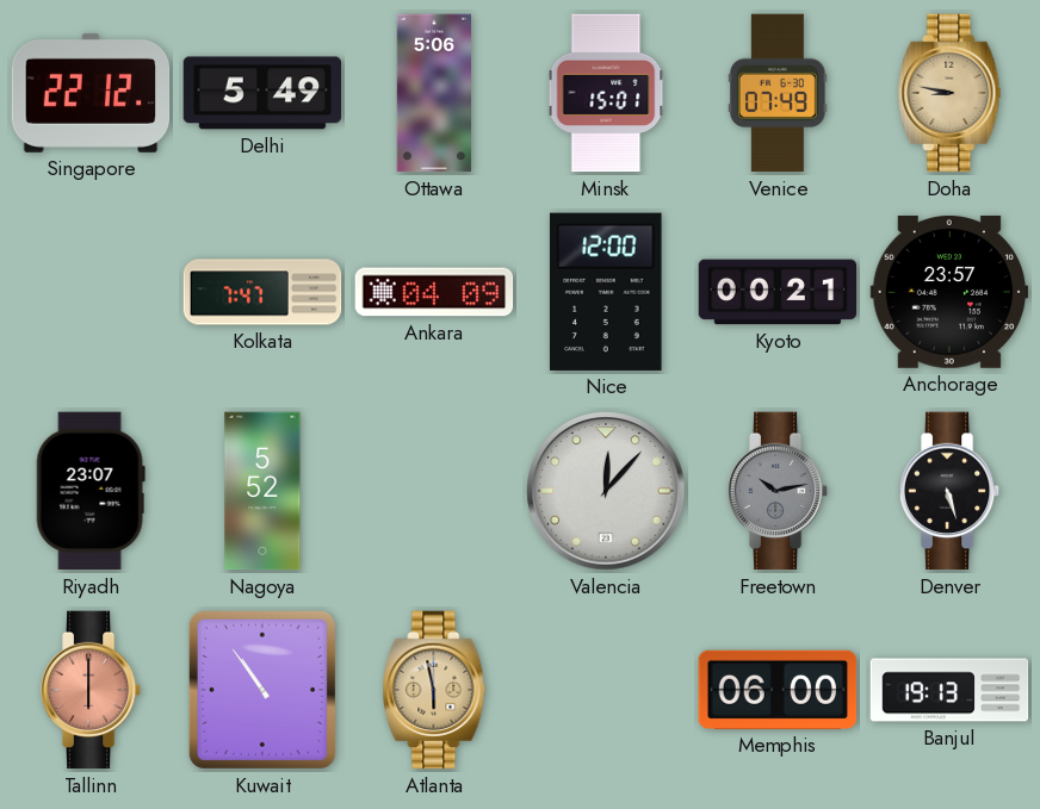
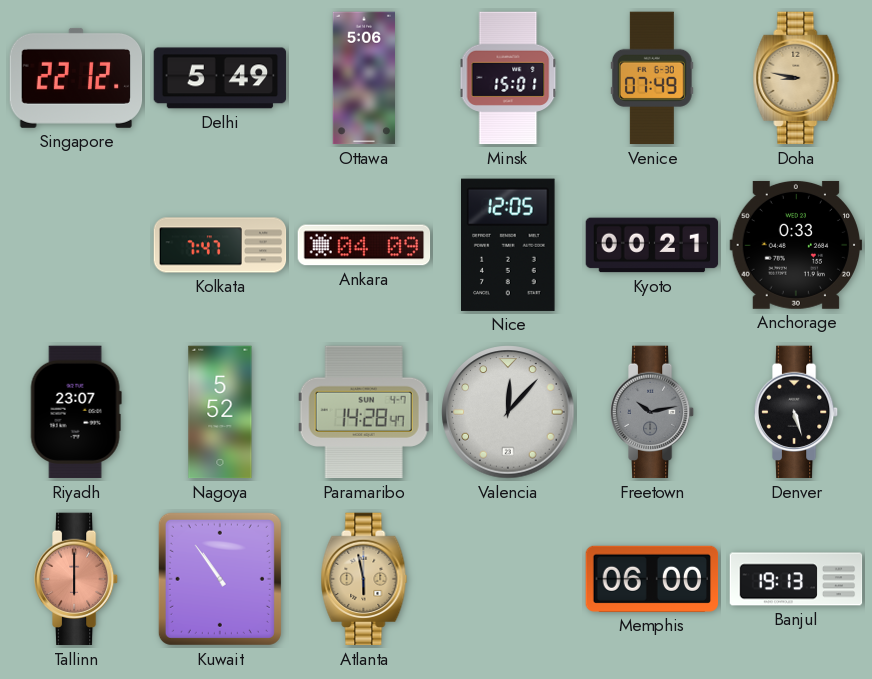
Nice: 12:00 -> 12:05 (508, 245)
Anchorage: 23:57 -> 0:33 (796, 245)
Paramaribo: none -> 14:28 (364, 412)
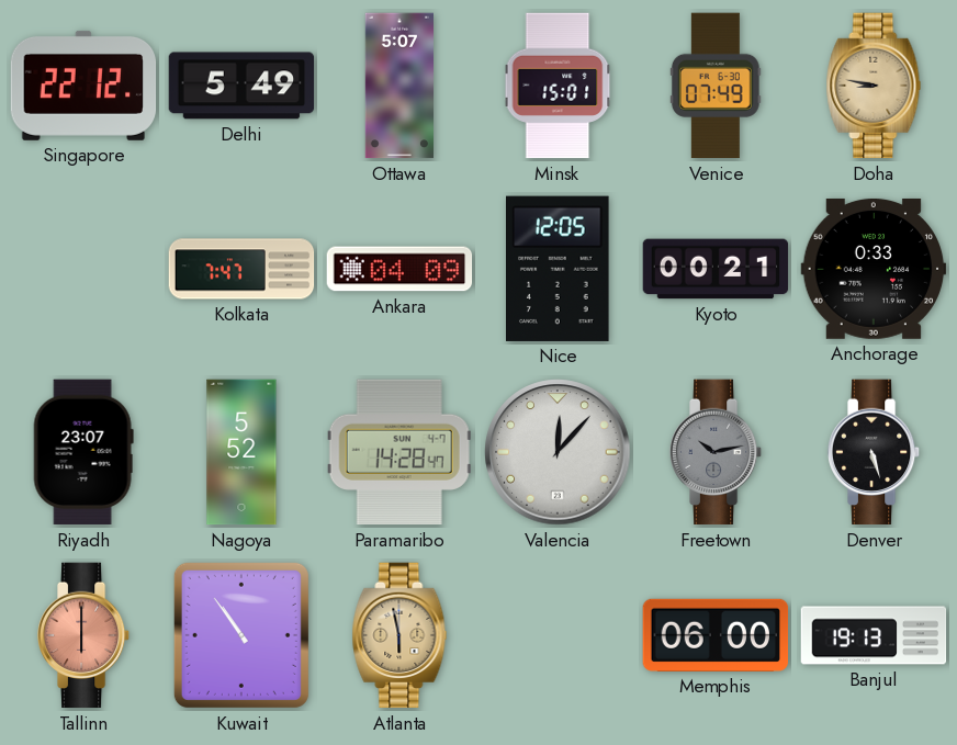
Ottawa: 5:06 -> 5:07 (398, 86)
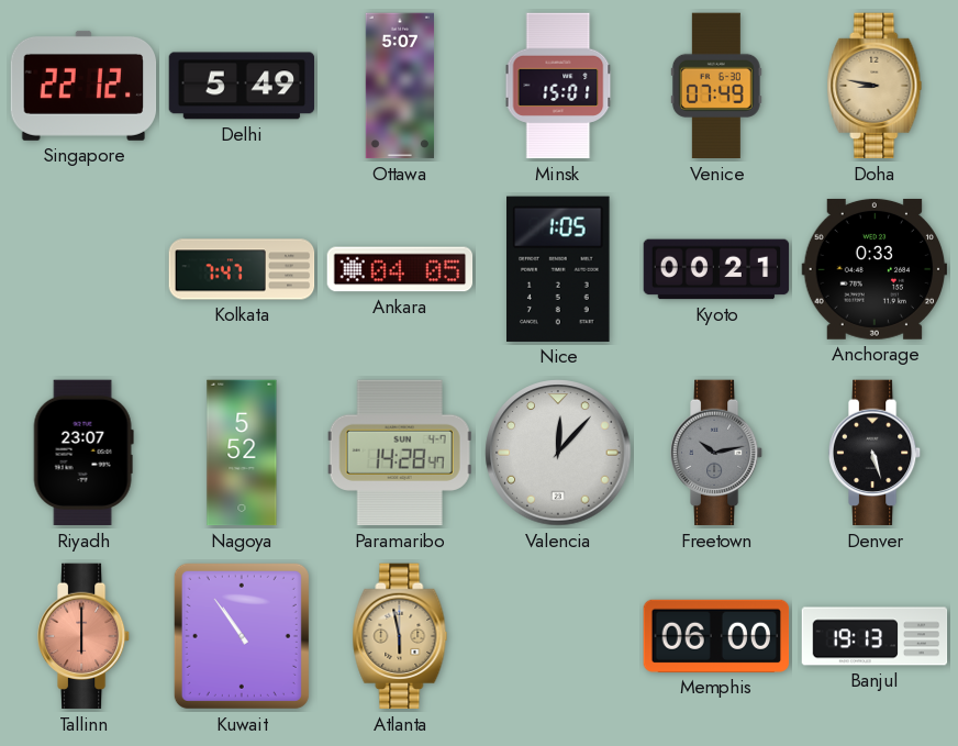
Ankara: 04:09 -> 04:05 (400, 269)
Nice: 12:05 -> 1:05 (558, 269)
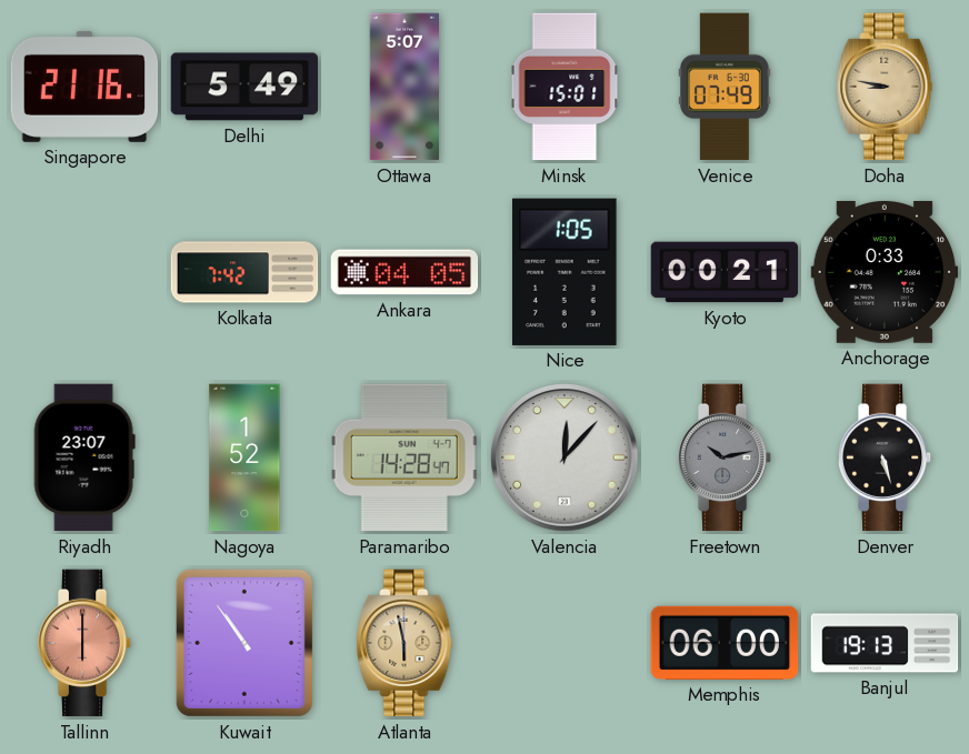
Singapore: 22:12 -> 21:16 (84, 87)
Kolkata: 7:47 -> 7:42 (244, 272)
Nagoya: 5:52 -> 1:52 (244, 458)
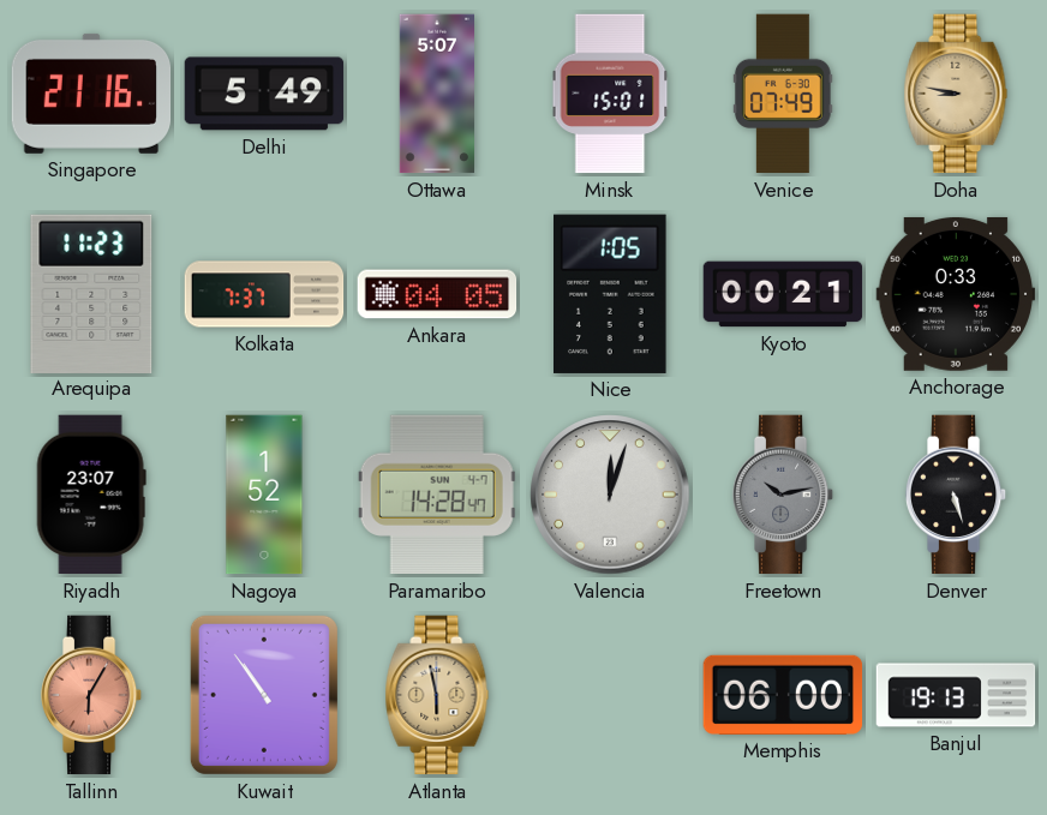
Arequipa: none -> 11:23 (91, 293)
Kolkata: 7:42 -> 7:37 (264, 294)
Valencia: 12:07 -> 12:03 (610, 495)
Tallinn: 6:00 -> 6:05 (91, 695)
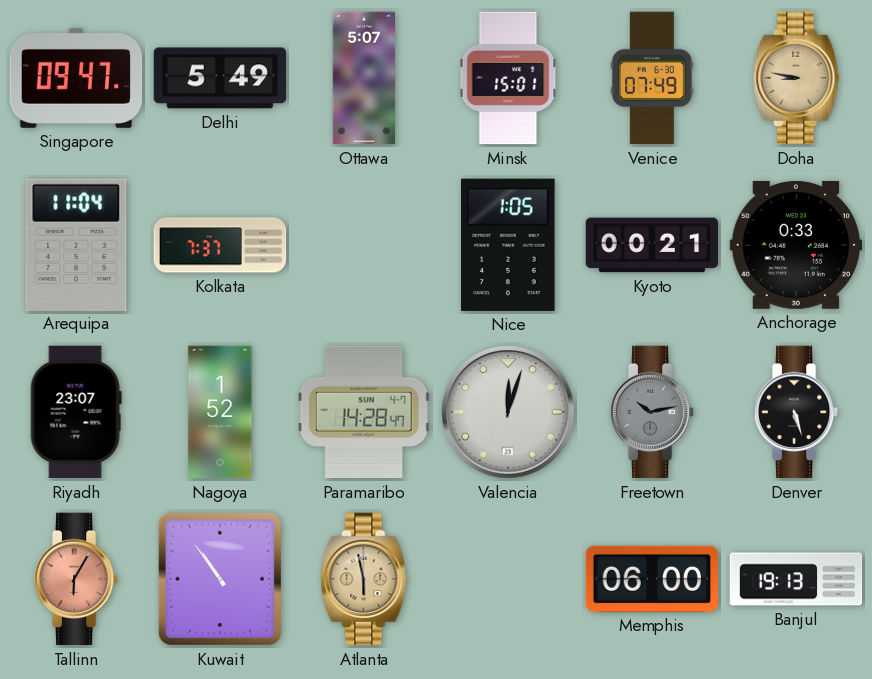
Singapore: 21:16 -> 09:47 (76, 78)
Arequipa: 11:23 -> 11:04 (76, 244)
Ankara: 04:05 -> none (437, 294)
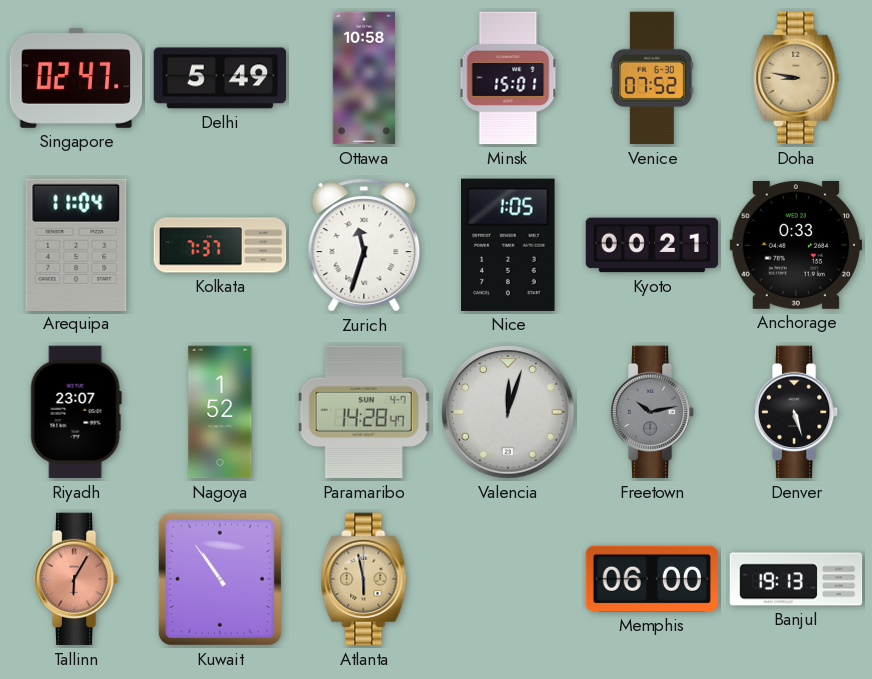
Singapore: 09:47 -> 02:47 (76, 78)
Ottawa: 5:07 -> 10:58 (363, 78)
Venice: 07:49 -> 07:52 (652, 78)
Zurich: none -> 11:33 (364, 245)
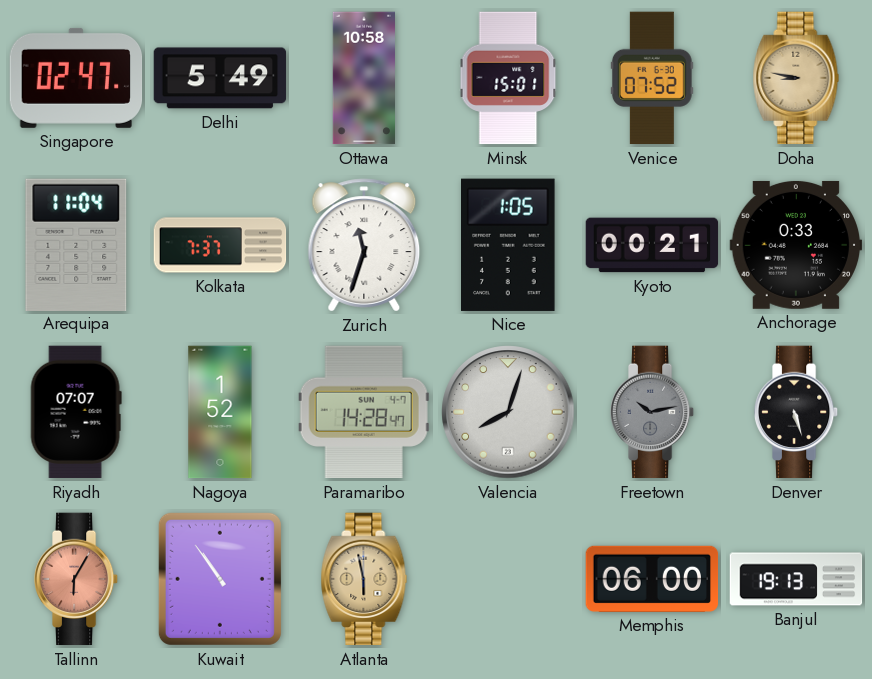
Riyadh: 23:07 -> 07:07 (76, 412)
Valencia: 12:03 -> 8:03 (508, 412)
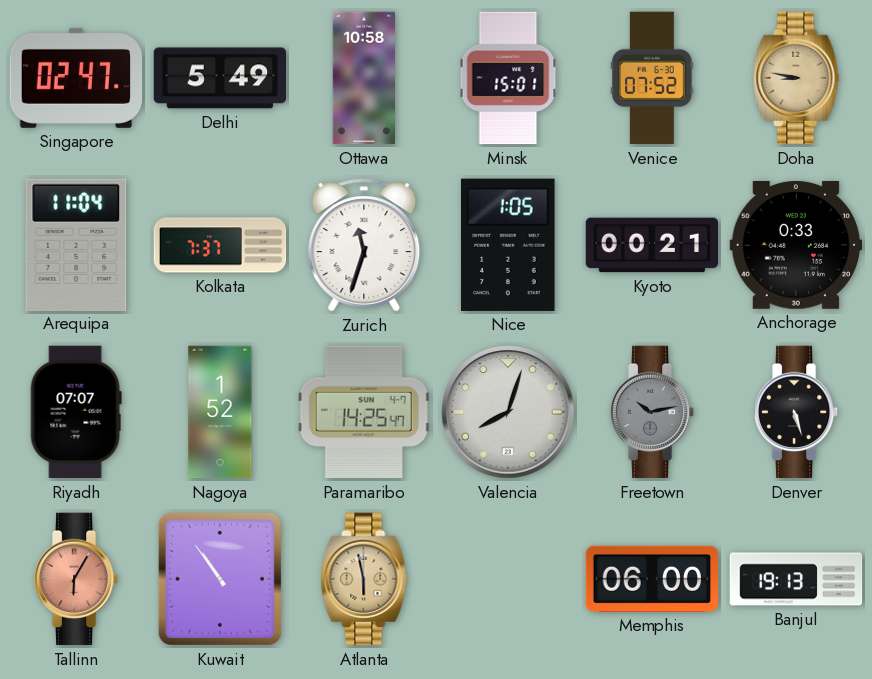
Paramaribo: 14:28 -> 14:25 (364, 412)
